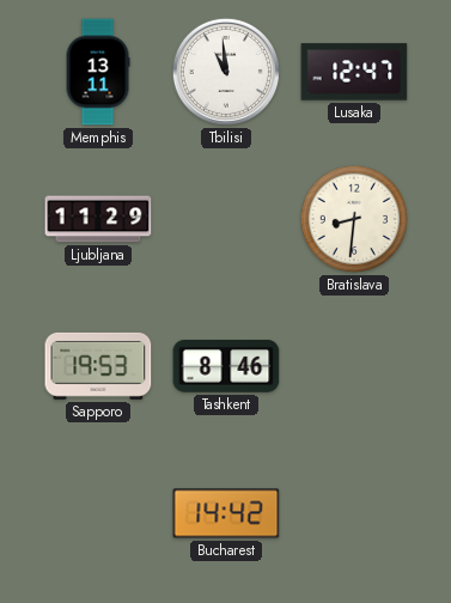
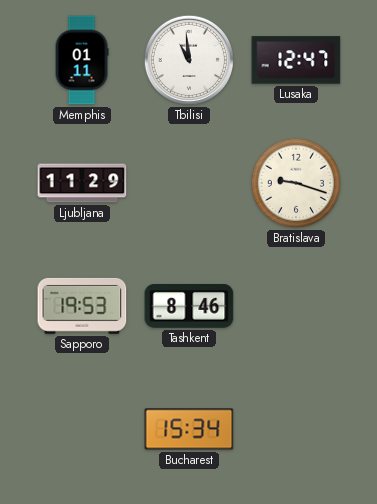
Memphis: 13:11 -> 01:11 (82, 60)
Bratislava: 8:31 -> 9:18 (296, 183)
Bucharest: 14:42 -> 15:34 (189, 429)
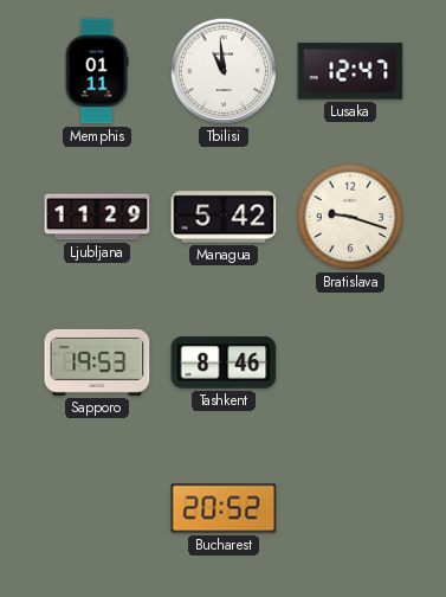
Managua: none -> 5:42 (224, 217)
Bucharest: 15:34 -> 20:52 (224, 508)
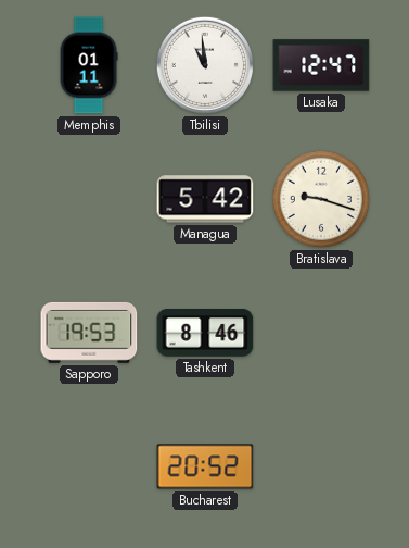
Ljubljana: 11:29 -> none (97, 217)
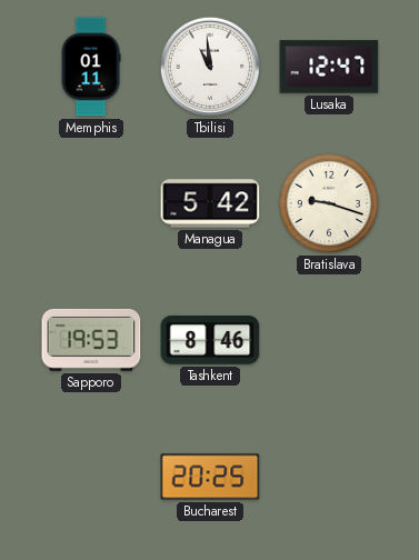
Bucharest: 20:52 -> 20:25 (210, 477)
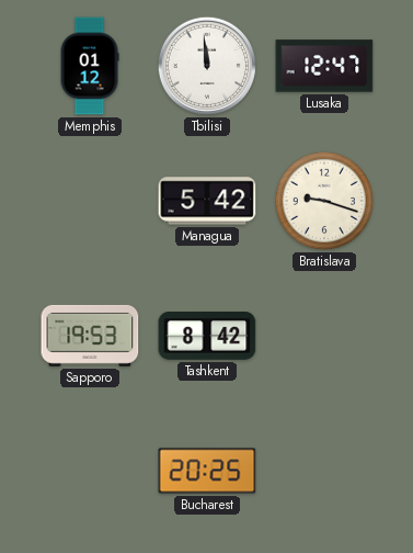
Memphis: 01:11 -> 01:12 (90, 66)
Tbilisi: 10:59 -> 11:59 (207, 66)
Tashkent: 8:46 -> 8:42 (207, 336)
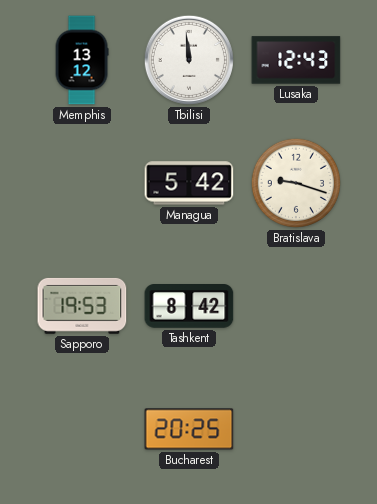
Memphis: 01:12 -> 13:12 (82, 60)
Lusaka: 12:47 -> 12:43 (296, 60)
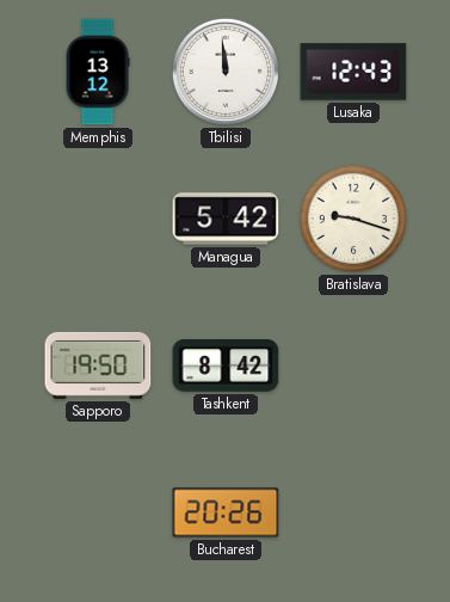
Sapporo: 19:53 -> 19:50 (98, 365)
Bucharest: 20:25 -> 20:26 (226, 512)
